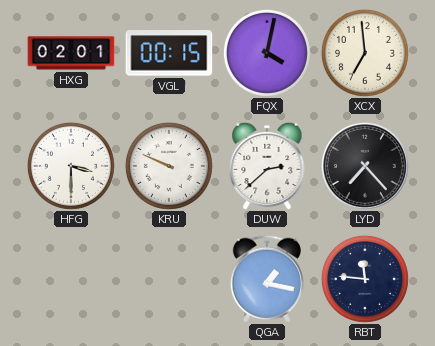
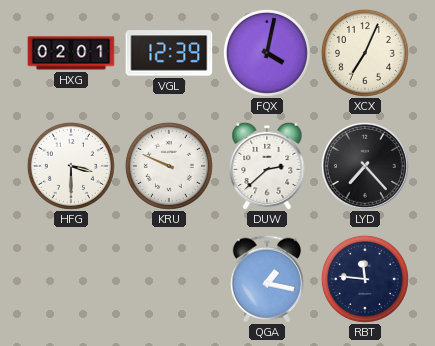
VGL: 00:15 -> 12:39 (169, 53)
XCX: 6:59 -> 7:04 (365, 53)
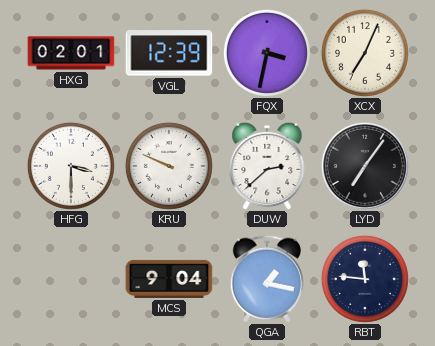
FQX: 4:02 -> 3:32 (267, 53)
LYD: 7:23 -> 7:06 (365, 166)
MCS: none -> 9:04 (169, 279)
